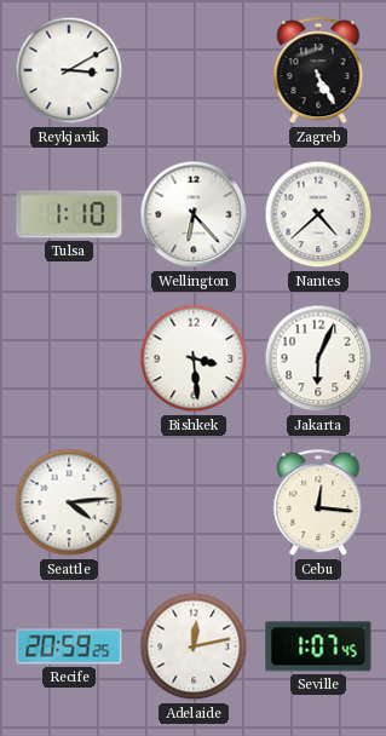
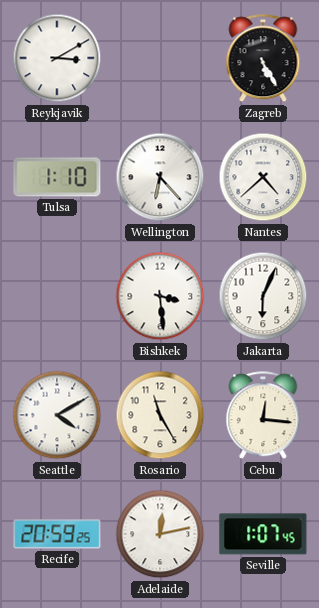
Seattle: 4:14 -> 4:10 (57, 415)
Rosario: none -> 11:25 (160, 415)
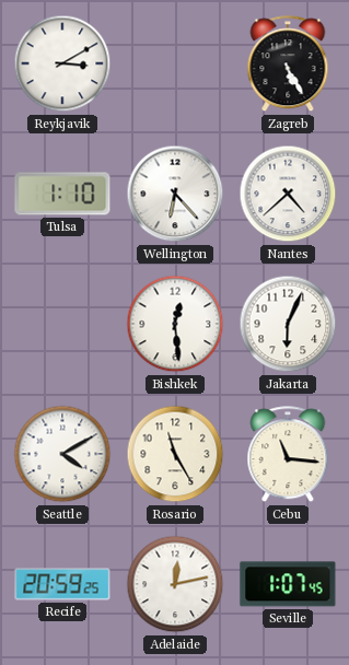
Bishkek: 3:29 -> 12:29 (175, 324)
Cebu: 12:16 -> 11:16 (288, 455)
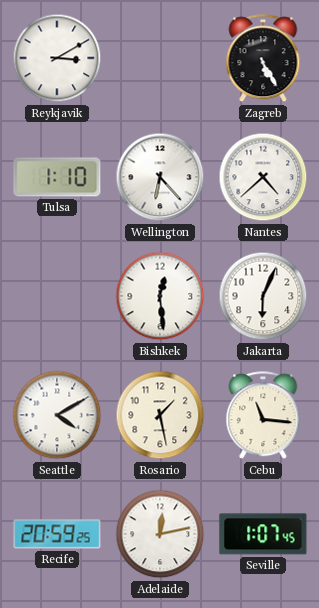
Rosario: 11:25 -> 1:28 (160, 415)
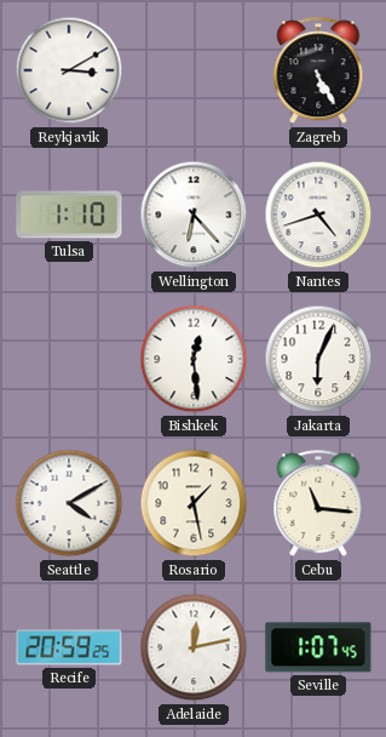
Nantes: 4:38 -> 4:42 (318, 215)
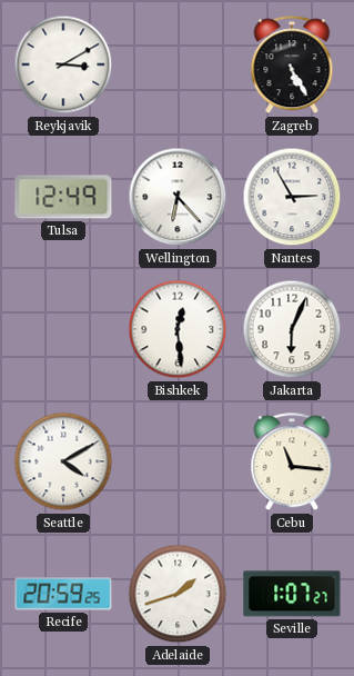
Tulsa: 1:10 -> 12:49 (63, 197)
Nantes: 4:42 -> 2:55 (292, 197)
Rosario: 1:28 -> none (194, 503)
Adelaide: 12:13 -> 1:42 (178, 594)
Seville: 1:07:45 -> 1:07:27 (292, 594)
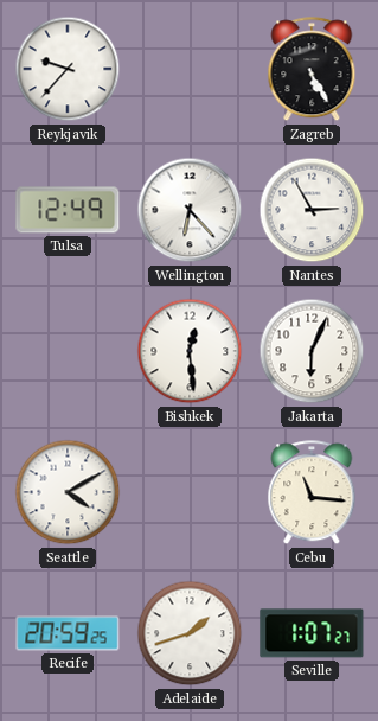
Reykjavik: 3:10 -> 9:37 (68, 69)
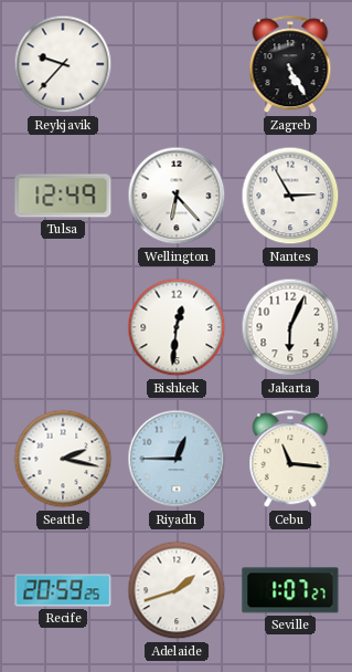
Bishkek: 12:29 -> 12:31 (177, 327)
Seattle: 4:10 -> 2:17 (63, 459)
Riyadh: none -> 12:45 (177, 459)
